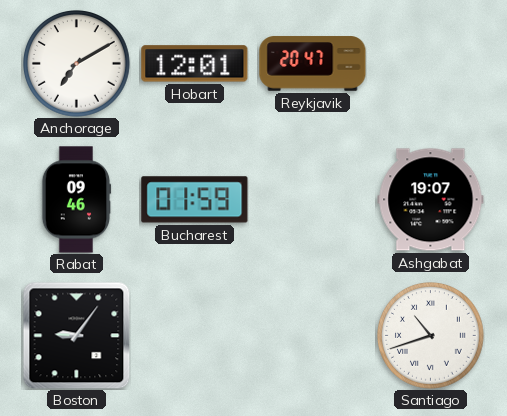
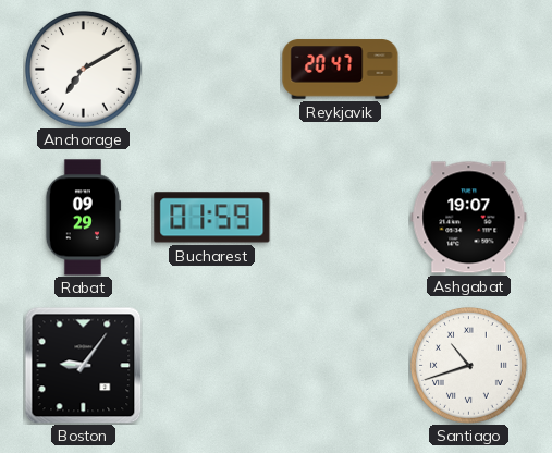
Hobart: 12:01 -> none (195, 64)
Rabat: 09:46 -> 09:29 (83, 218)
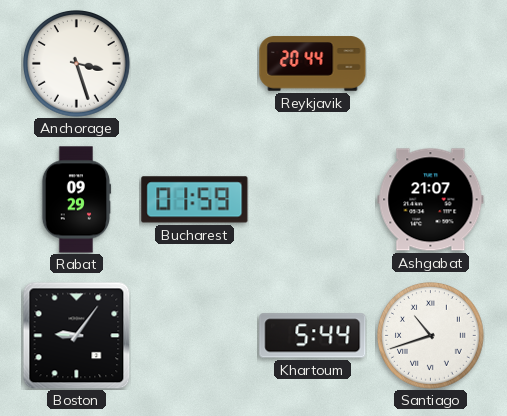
Anchorage: 7:10 -> 3:27 (77, 64)
Reykjavik: 20:47 -> 20:44 (313, 64)
Ashgabat: 19:07 -> 21:07 (431, 200)
Khartoum: none -> 5:44 (313, 336)
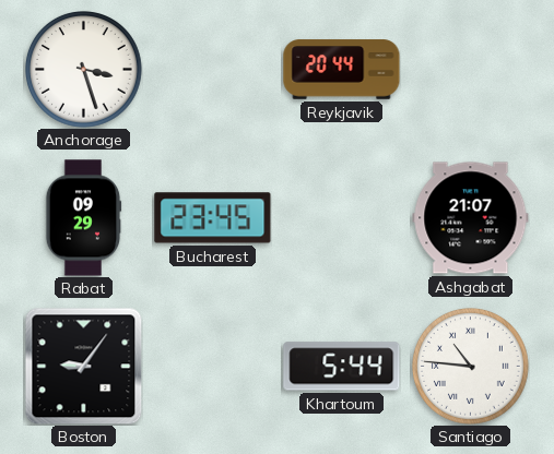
Bucharest: 01:59 -> 23:45 (213, 218)
Santiago: 10:42 -> 10:46 (471, 367)
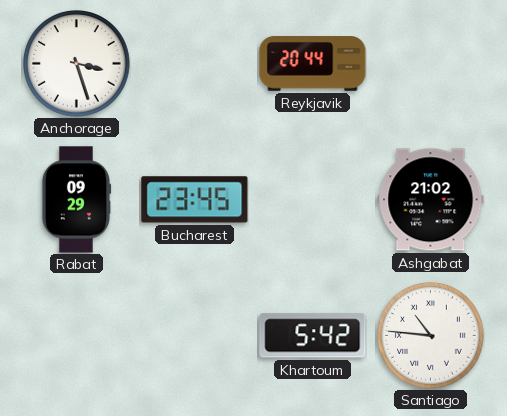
Ashgabat: 21:07 -> 21:02 (431, 200)
Boston: 9:06 -> none (83, 366)
Khartoum: 5:44 -> 5:42 (313, 336)
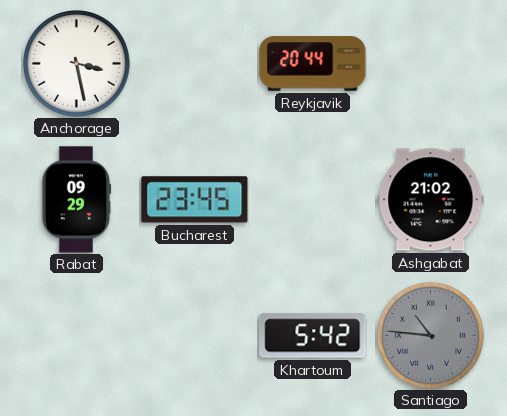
Anchorage: 3:27 -> 3:28 (77, 64)
Santiago dial: white -> grey (431, 336)
